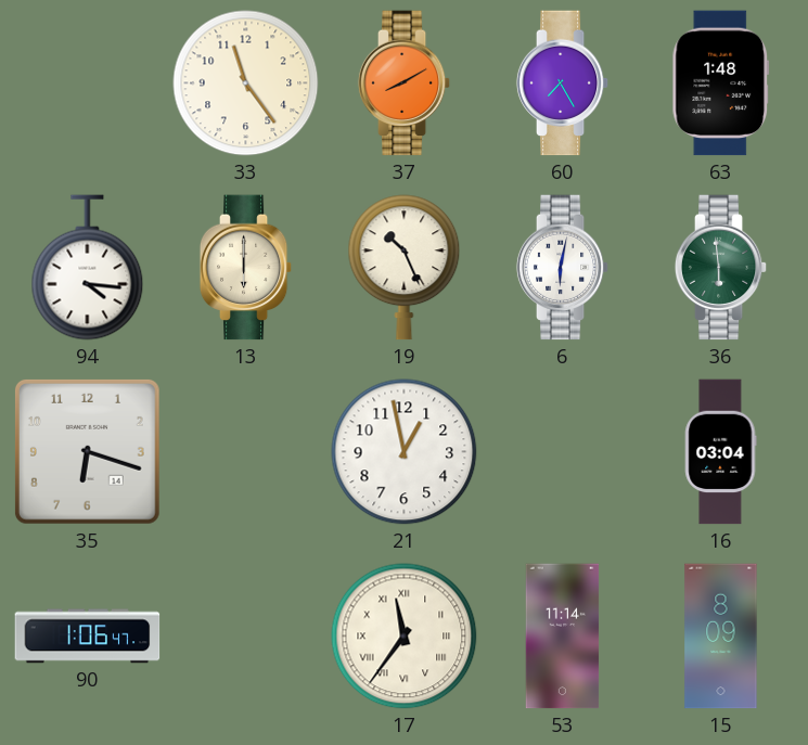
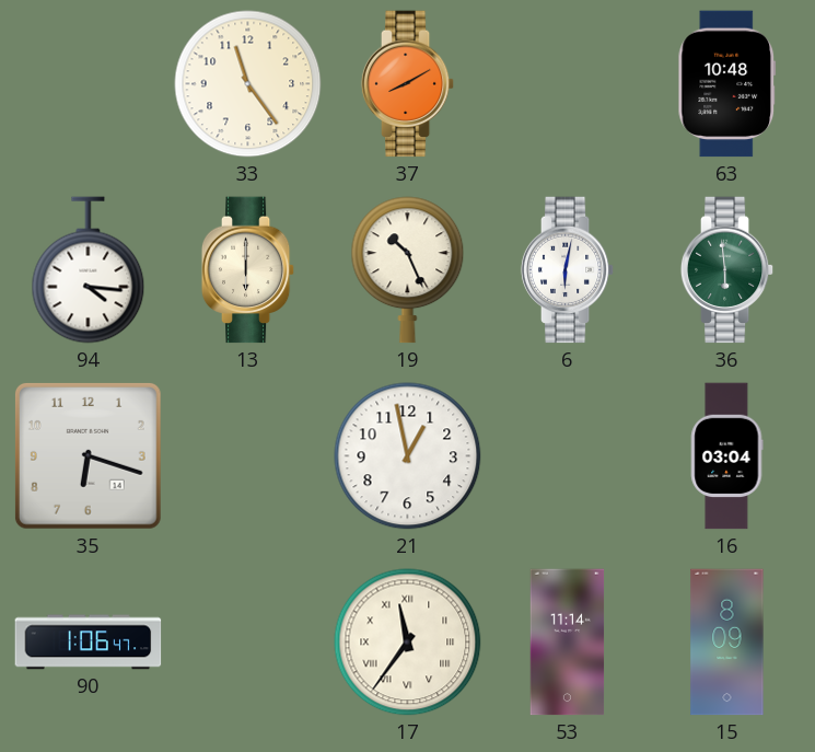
60: 7:25 -> none (563, 84)
63: 1:48 -> 10:48 (727, 84)
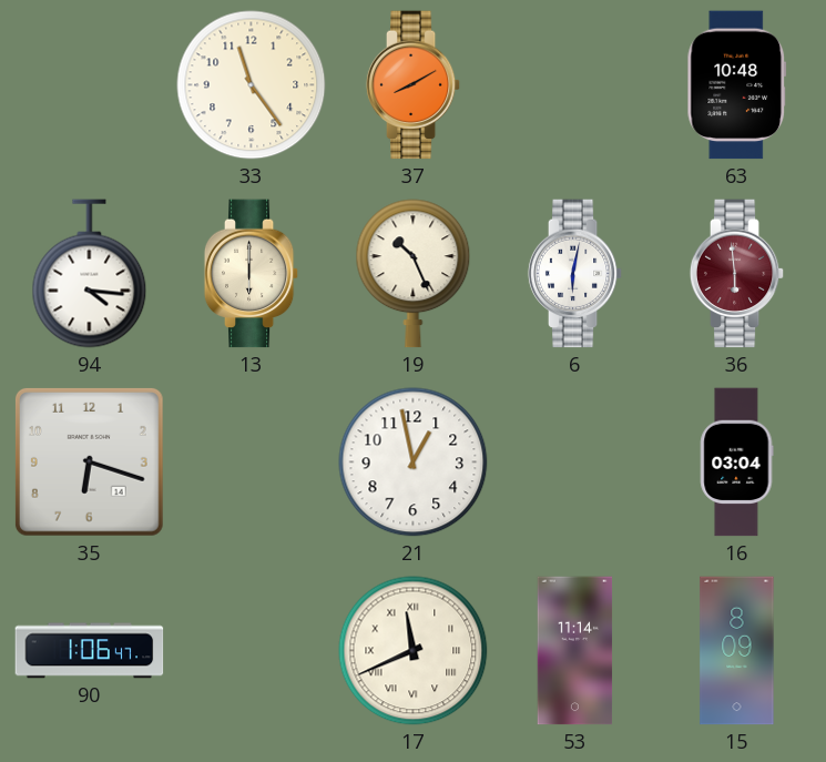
36 dial: green -> burgundy (737, 274)
17: 11:36 -> 11:41 (414, 651)
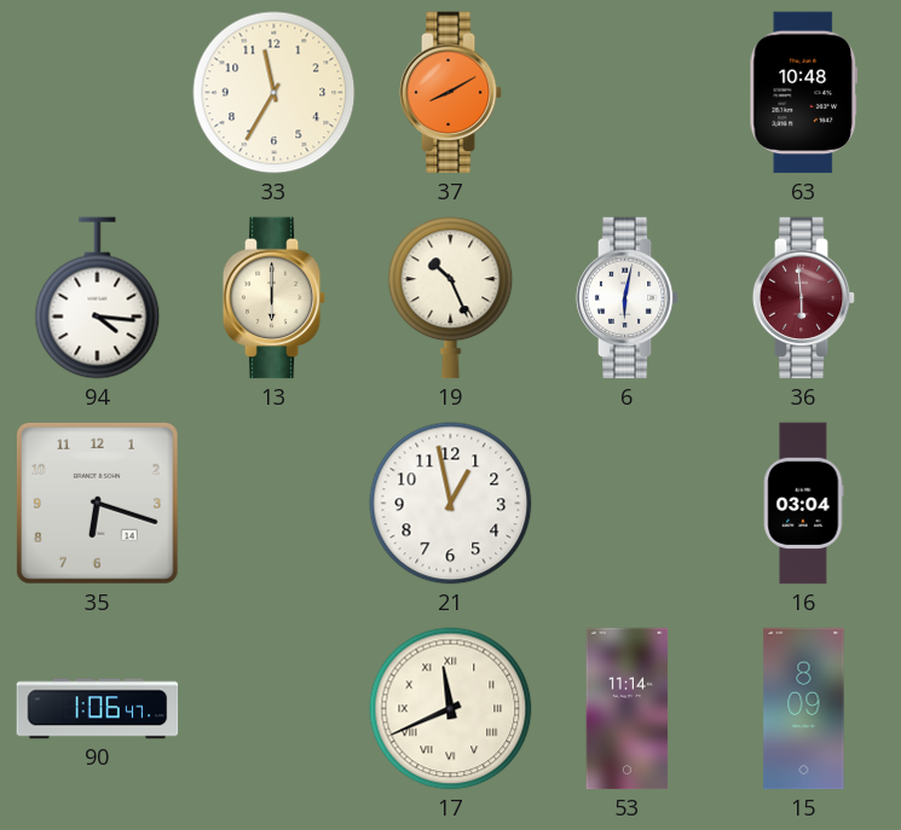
33: 11:24 -> 11:35 (275, 93)
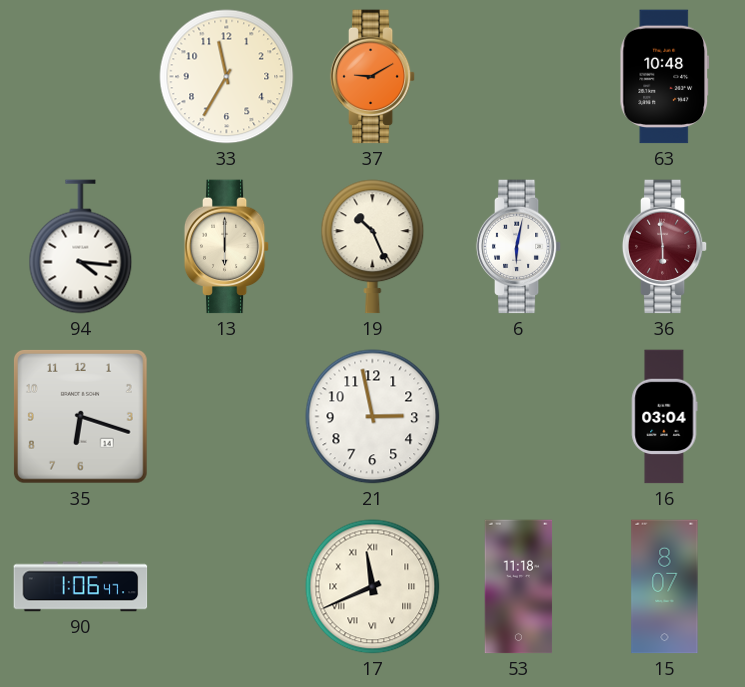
37: 8:10 -> 9:10 (373, 77)
21: 12:58 -> 2:58 (373, 417)
53: 11:14 -> 11:18 (519, 587)
15: 8:09 -> 8:07 (665, 587)
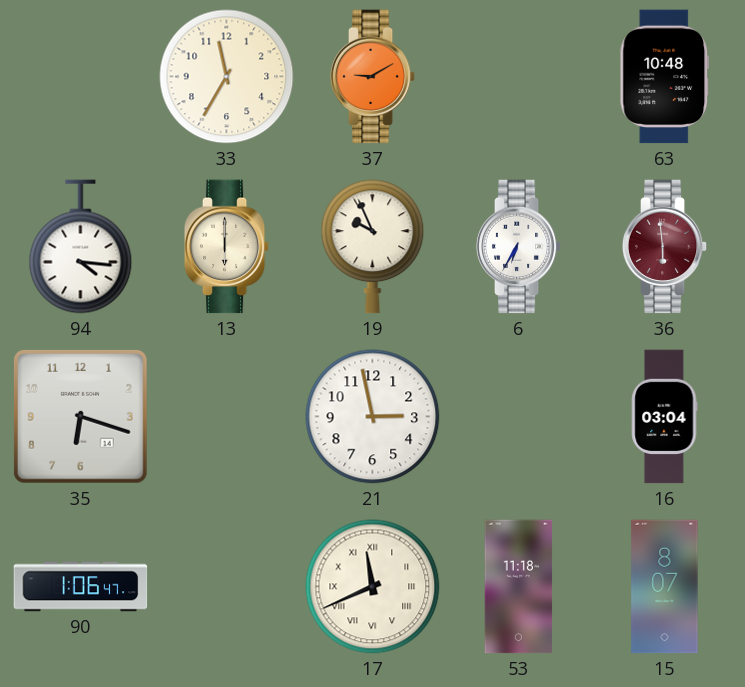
19: 10:26 -> 9:56 (373, 247)
6: 6:02 -> 6:35 (519, 247)
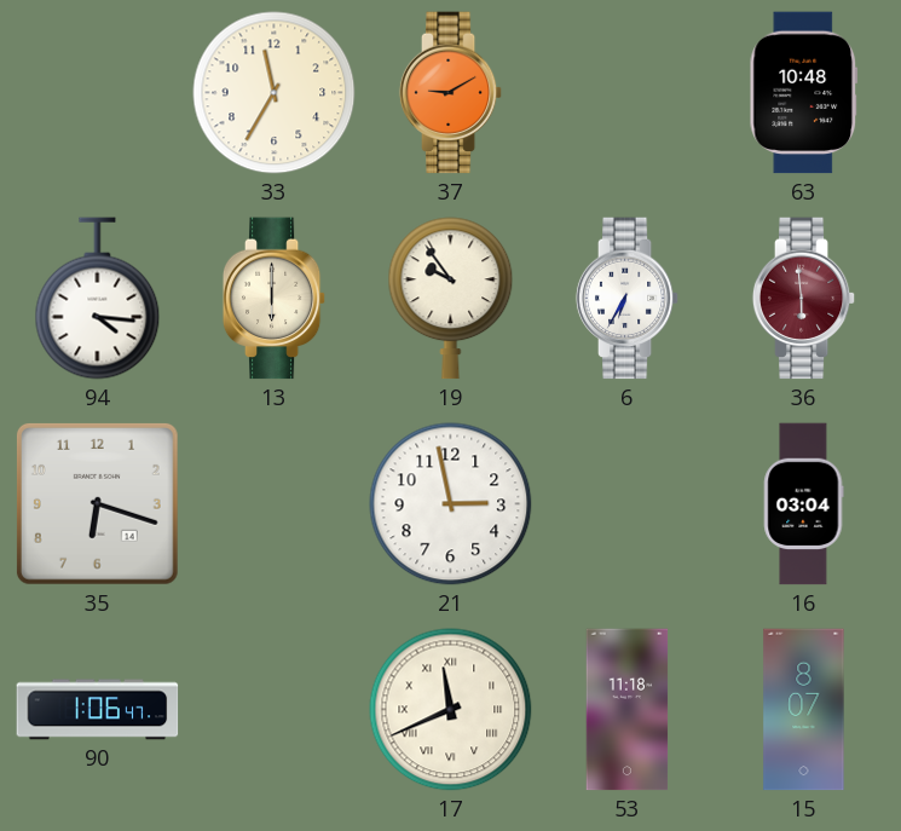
19: 9:56 -> 9:54 (451, 299)
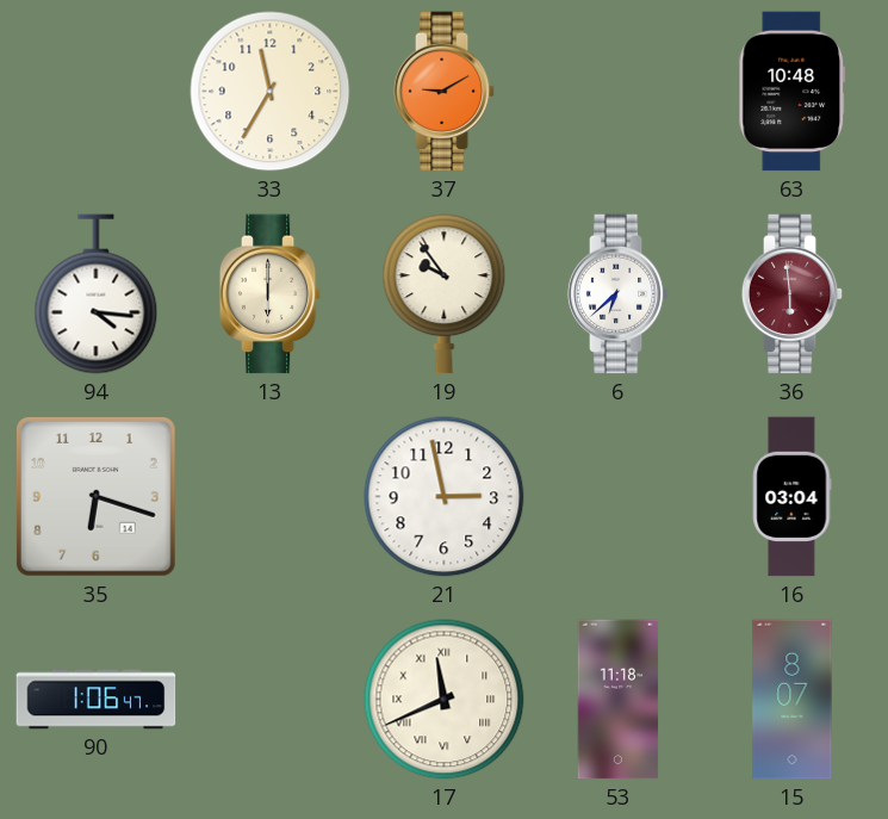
6: 6:35 -> 6:38 (619, 294)
